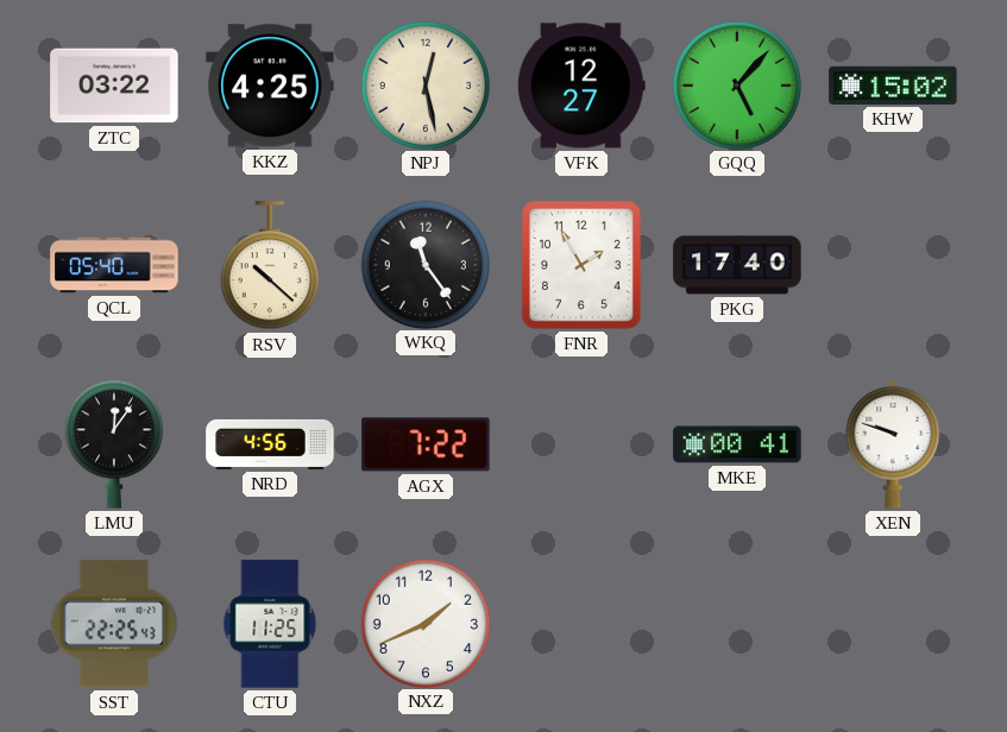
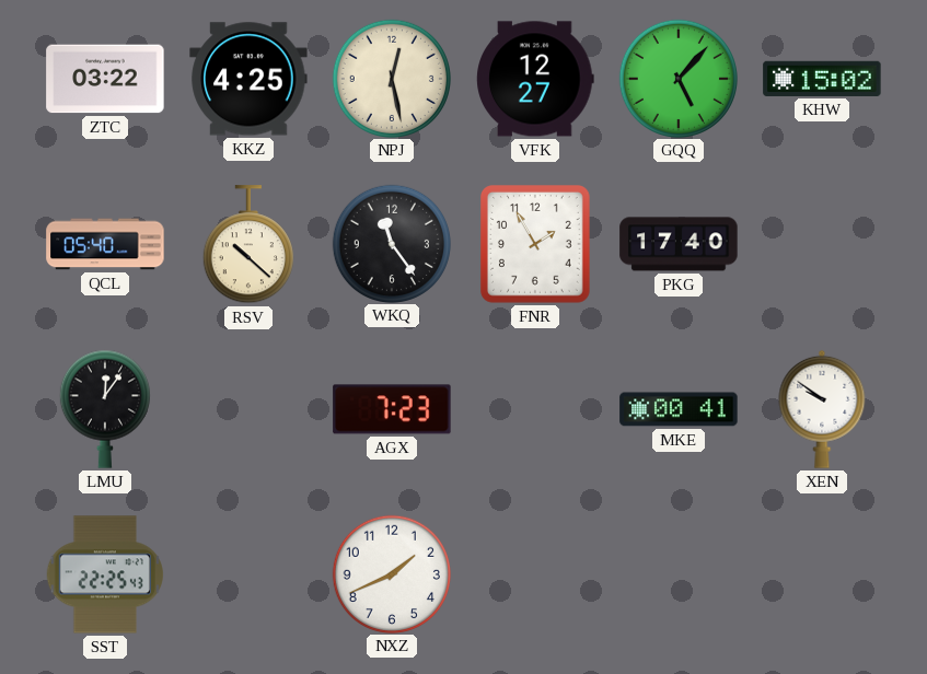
NRD: 4:56 -> none (270, 444)
AGX: 7:22 -> 7:23 (392, 409)
XEN: 9:48 -> 9:51 (822, 409)
CTU: 11:25 -> none (270, 624)
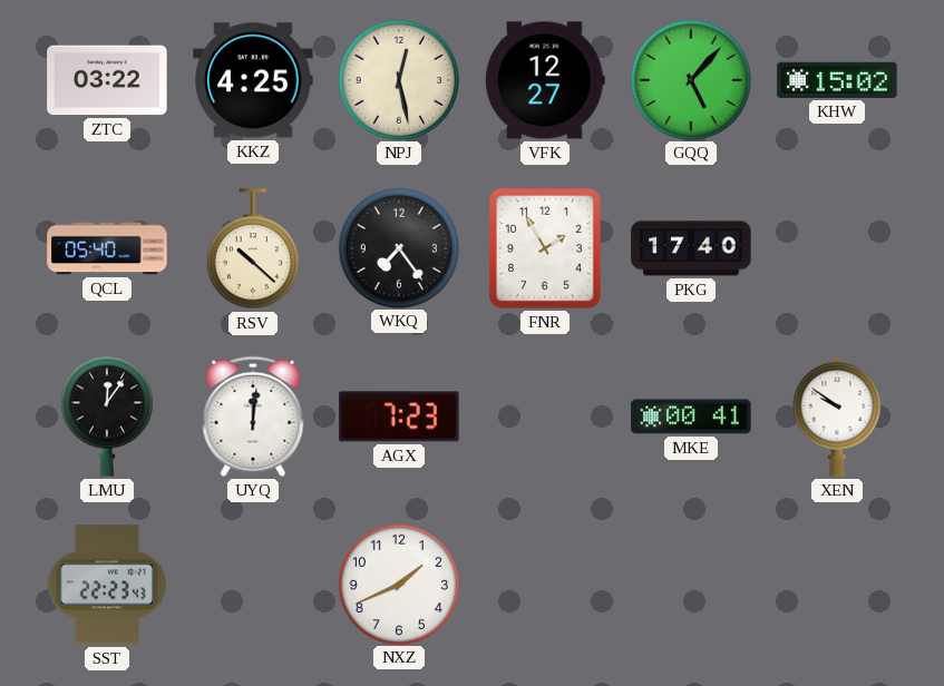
WKQ: 11:24 -> 7:24 (398, 247)
UYQ: none -> 12:01 (253, 416)
SST: 22:25 -> 22:23 (107, 585)
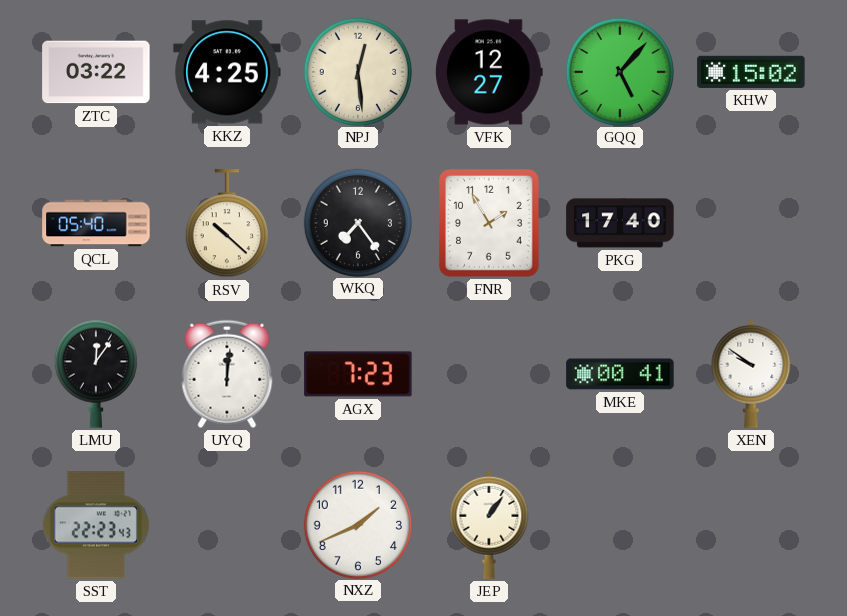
NPJ: 12:28 -> 12:29 (357, 71)
JEP: none -> 1:06 (489, 525)
